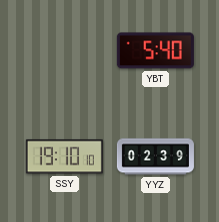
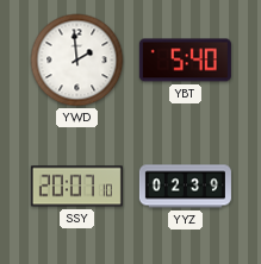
YWD: none -> 1:59 (77, 61)
SSY: 19:10 -> 20:07 (76, 187)
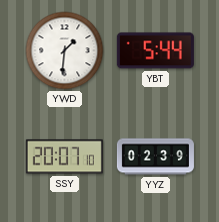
YWD: 1:59 -> 1:31 (65, 51)
YBT: 5:40 -> 5:44 (155, 51)
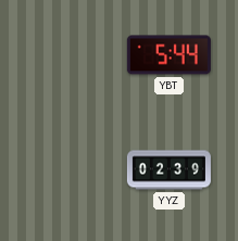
YWD: 1:31 -> none (65, 51)
SSY: 20:07 -> none (64, 157)
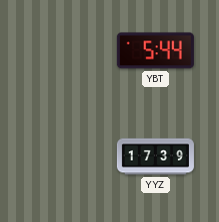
YYZ: 02:39 -> 17:39 (155, 157)
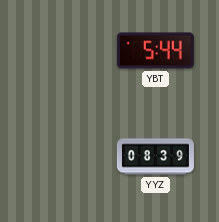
YYZ: 17:39 -> 08:39 (155, 157)
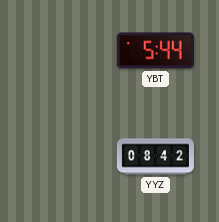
YYZ: 08:39 -> 08:42 (155, 157)
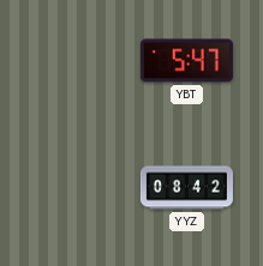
YBT: 5:44 -> 5:47 (186, 61)
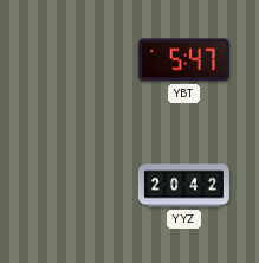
YYZ: 08:42 -> 20:42 (183, 186)
